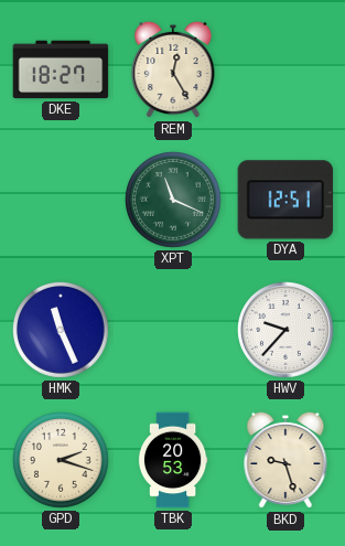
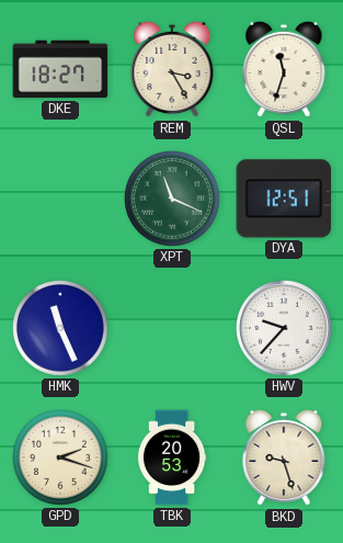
REM: 12:25 -> 3:25 (172, 69)
QSL: none -> 11:33 (284, 69)
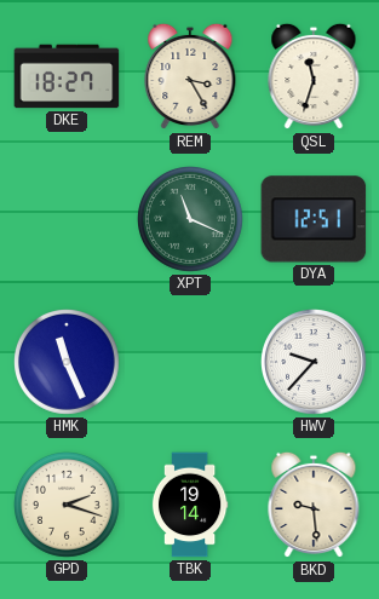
TBK: 20:53 -> 19:14 (190, 505)
BKD: 9:27 -> 9:29 (314, 505)
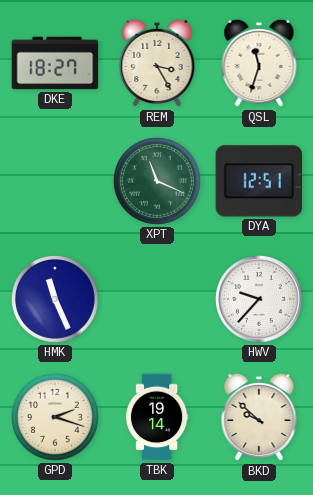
BKD: 9:29 -> 9:52 (259, 417)
